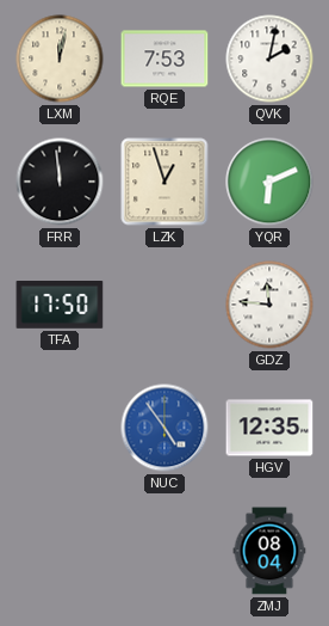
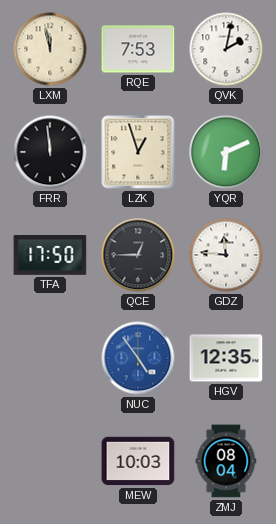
LXM: 12:02 -> 11:58 (50, 49)
QCE: none -> 12:45 (138, 255)
MEW: none -> 10:03 (138, 461)
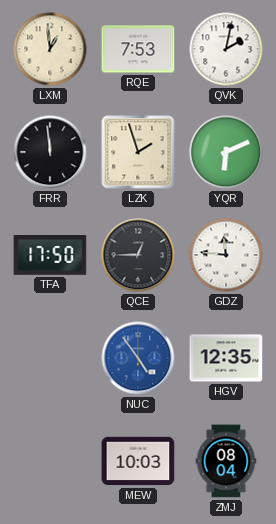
LXM: 11:58 -> 12:59 (50, 49)
LZK: 12:57 -> 1:57 (138, 152)
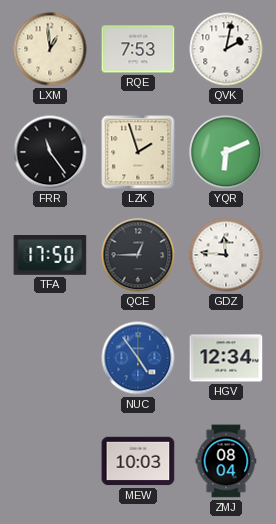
FRR: 11:59 -> 11:24 (50, 152)
HGV: 12:35 -> 12:34 (226, 358)
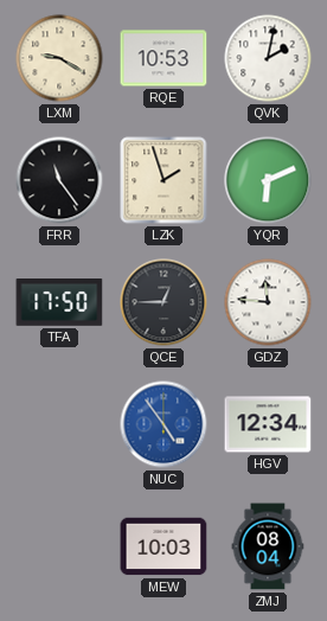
LXM: 12:59 -> 9:20 (59, 58)
RQE: 7:53 -> 10:53 (163, 58)
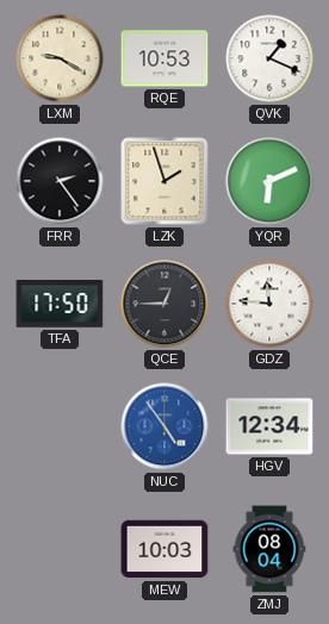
QVK: 2:02 -> 1:19 (269, 58)
FRR: 11:24 -> 2:24 (60, 181)
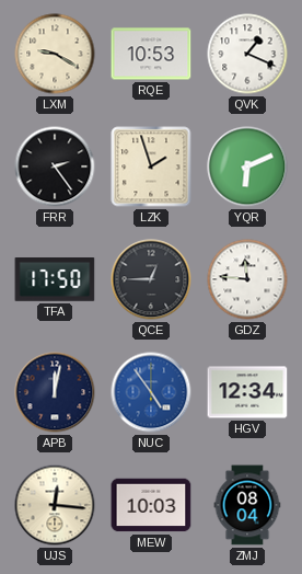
APB: none -> 12:02 (55, 392)
UJS: none -> 12:16 (55, 505)
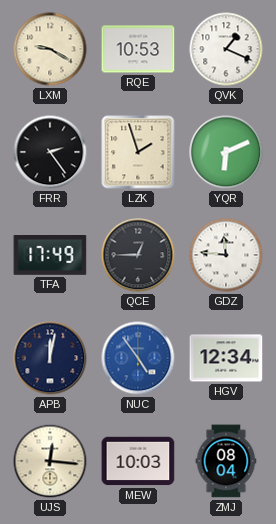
TFA: 17:50 -> 17:49 (50, 256)
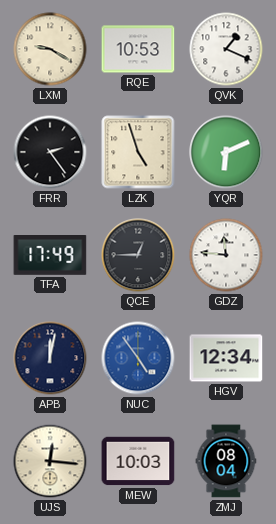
LZK: 1:57 -> 4:57 (138, 152)
